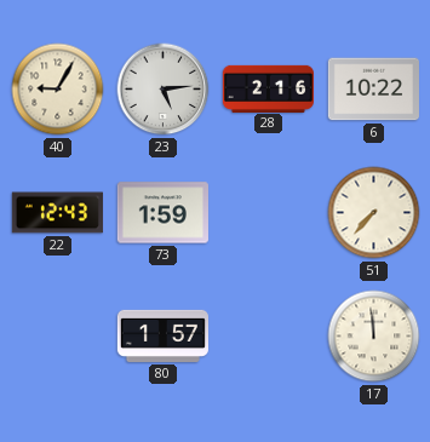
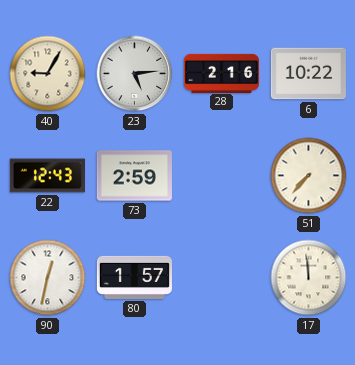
73: 1:59 -> 2:59 (134, 176)
90: none -> 12:32 (48, 278)
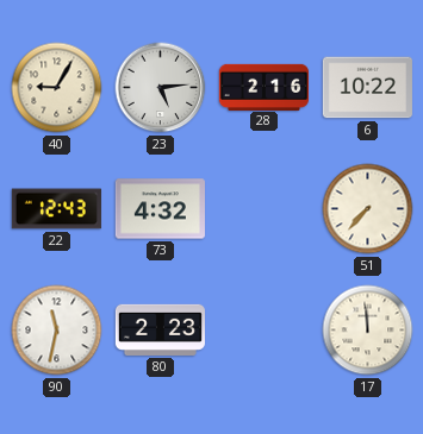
73: 2:59 -> 4:32 (160, 209)
90: 12:32 -> 11:32 (57, 331)
80: 1:57 -> 2:23 (160, 329)
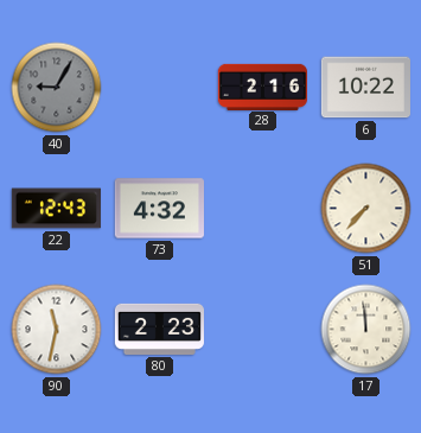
40 dial: cream -> grey (57, 88)
23: 5:14 -> none (161, 88)
